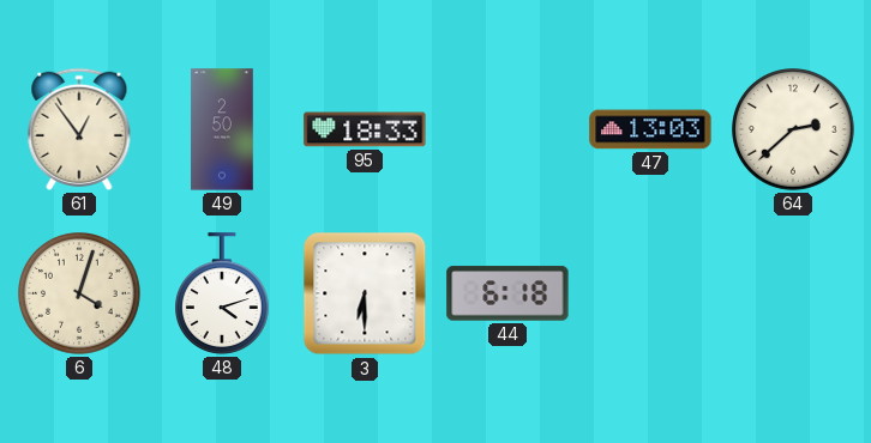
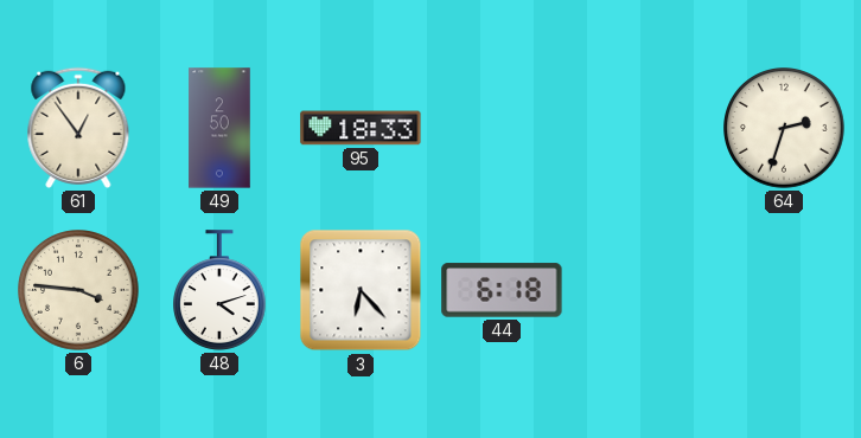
47: 13:03 -> none (650, 129)
64: 2:38 -> 2:33 (784, 128)
6: 4:03 -> 3:46 (78, 290)
3: 6:30 -> 6:23 (361, 290)
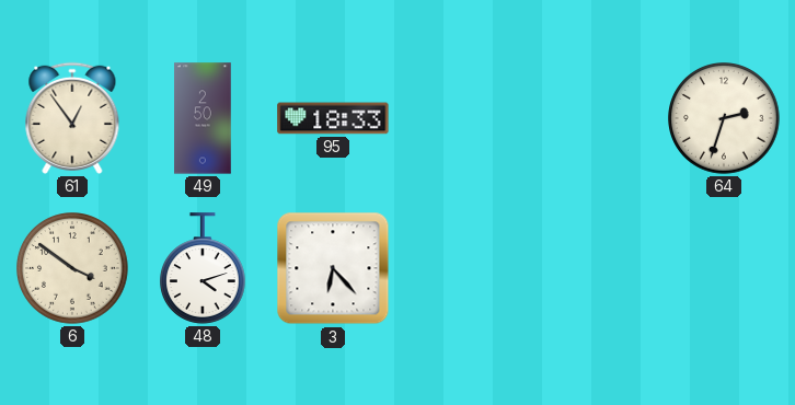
6: 3:46 -> 3:51 (72, 268)
44: 6:18 -> none (502, 290)
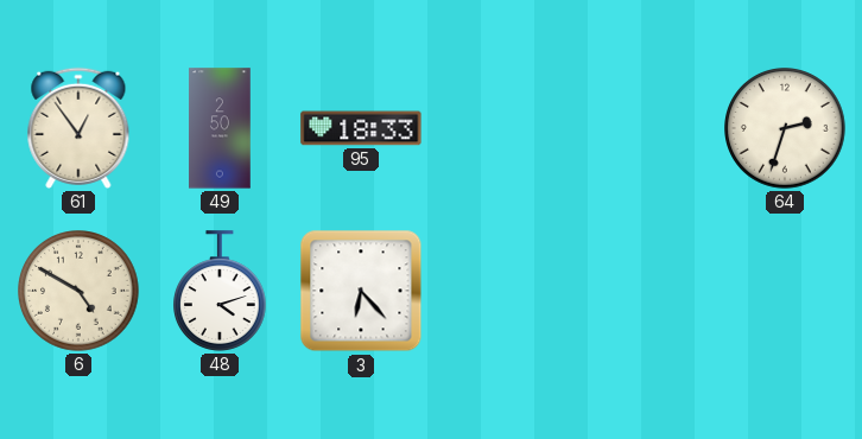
6: 3:51 -> 4:50 (78, 291)
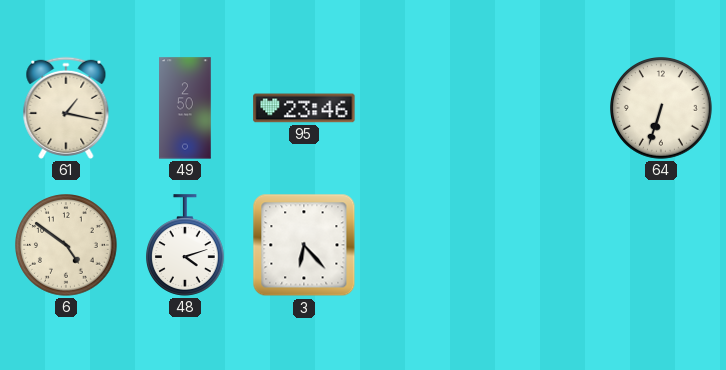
61: 12:54 -> 1:17 (66, 108)
95: 18:33 -> 23:46 (304, 108)
64: 2:33 -> 6:33 (661, 108)
6: 4:50 -> 4:51 (66, 245)
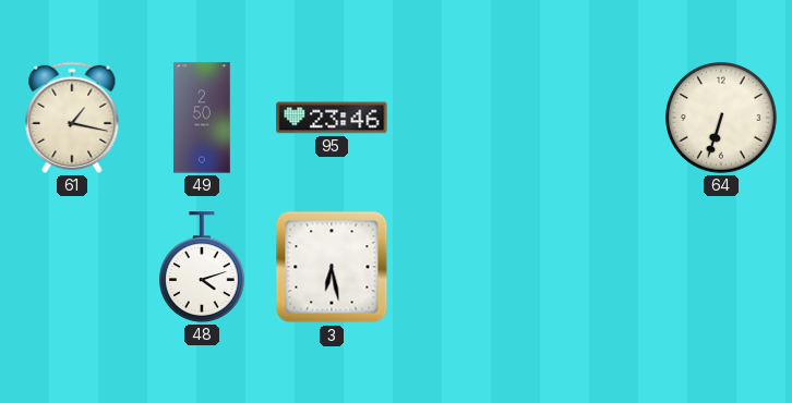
6: 4:51 -> none (66, 245)
3: 6:23 -> 6:28 (332, 267)
